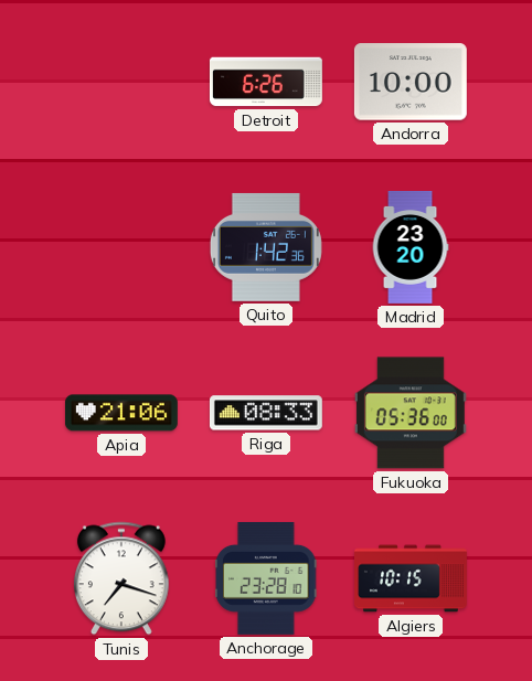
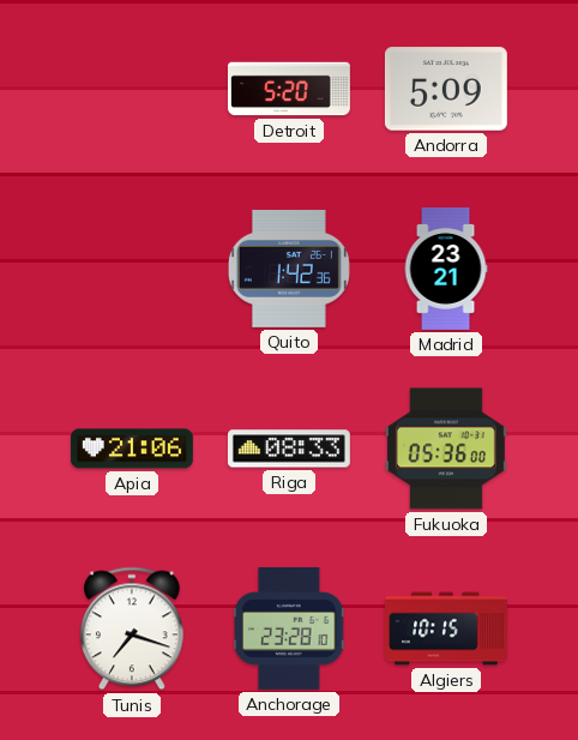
Detroit: 6:26 -> 5:20 (289, 89)
Andorra: 10:00 -> 5:09 (446, 89)
Madrid: 23:20 -> 23:21 (446, 270)
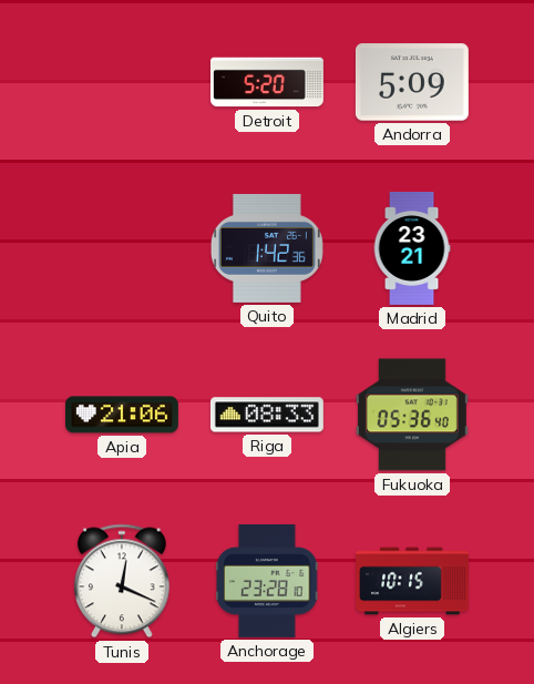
Fukuoka: 05:36:00 -> 05:36:40 (412, 415)
Tunis: 7:18 -> 12:19 (122, 581)
